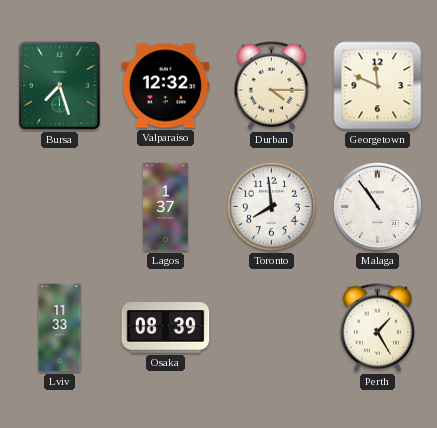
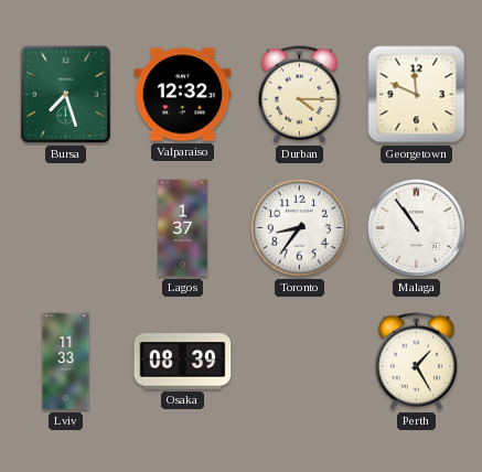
Toronto: 7:59 -> 8:36 (299, 227)
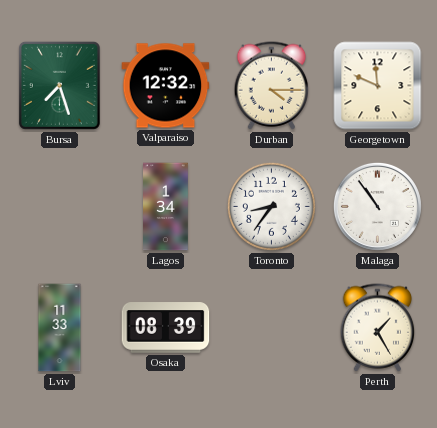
Lagos: 1:37 -> 1:34 (166, 207)
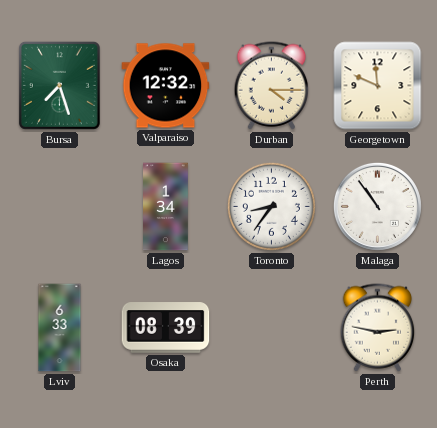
Lviv: 11:33 -> 6:33 (60, 328)
Perth: 1:25 -> 2:47 (378, 328)
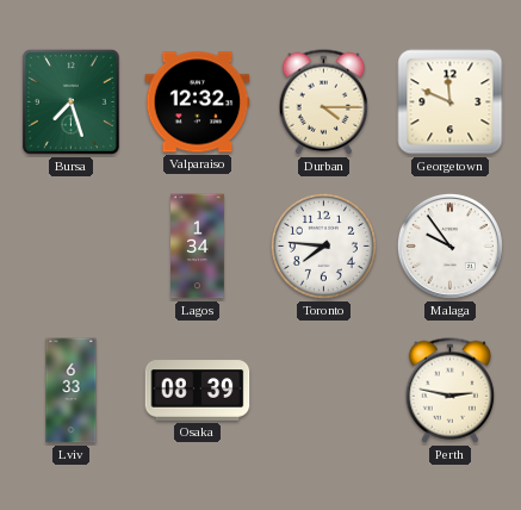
Toronto: 8:36 -> 7:46 (323, 245)
Malaga: 10:54 -> 9:54 (449, 245)
